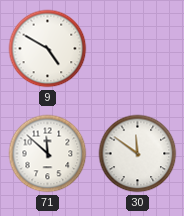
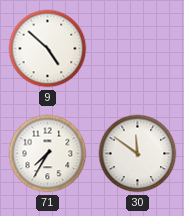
9: 4:50 -> 4:52 (48, 49)
71: 11:52 -> 7:35 (48, 154)
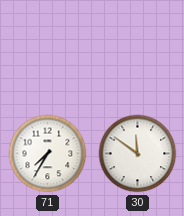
9: 4:52 -> none (48, 49)
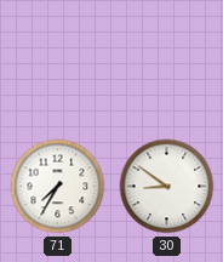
30: 11:51 -> 8:51 (167, 187)
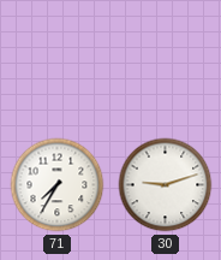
30: 8:51 -> 9:12 (166, 185)
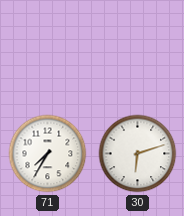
30: 9:12 -> 6:12 (138, 154)
